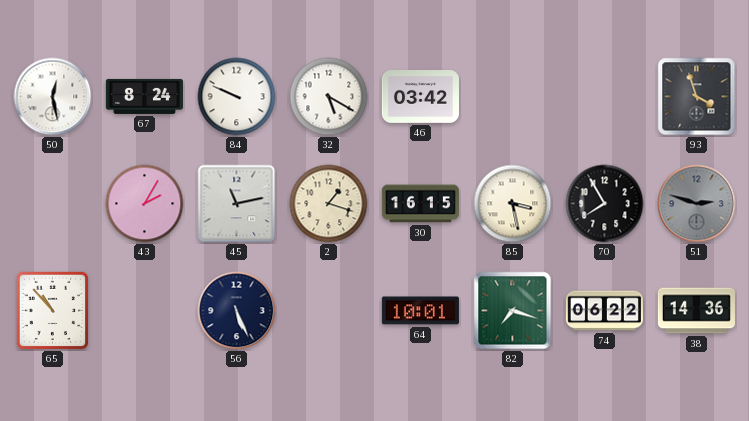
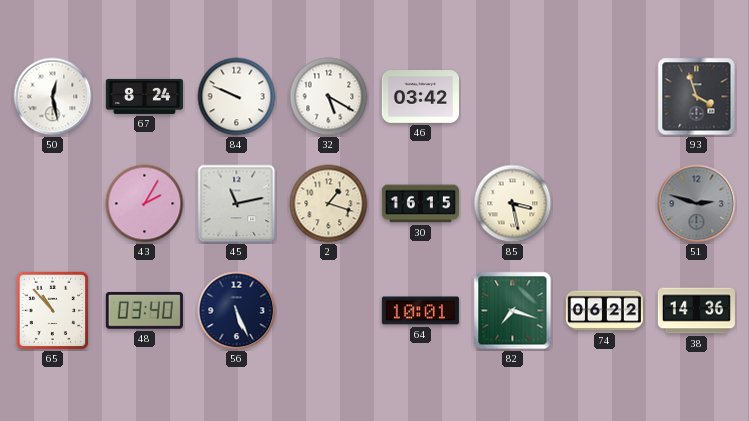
70: 7:55 -> none (605, 204)
48: none -> 03:40 (144, 310)
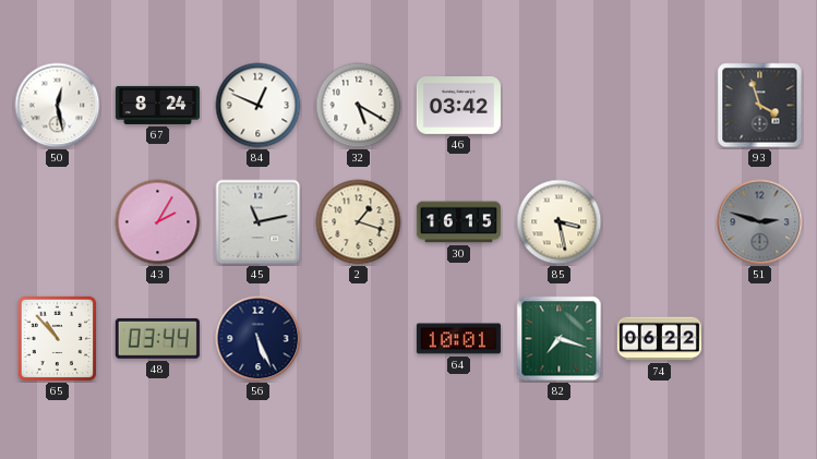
84: 9:49 -> 12:49 (259, 106)
48: 03:40 -> 03:44 (157, 338)
38: 14:36 -> none (696, 311)
